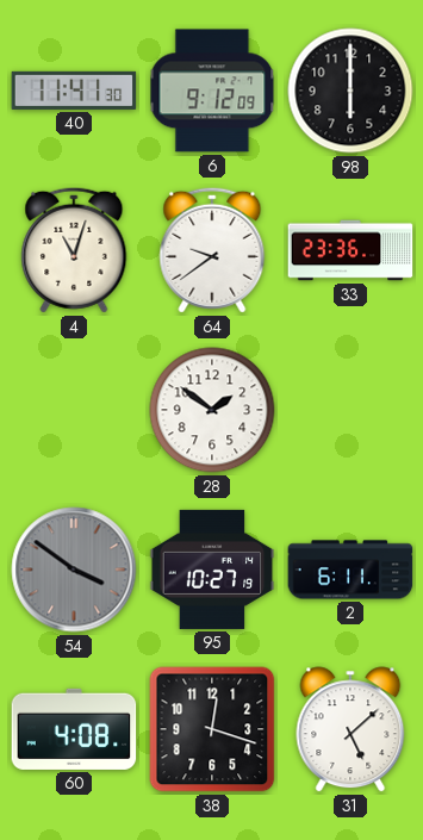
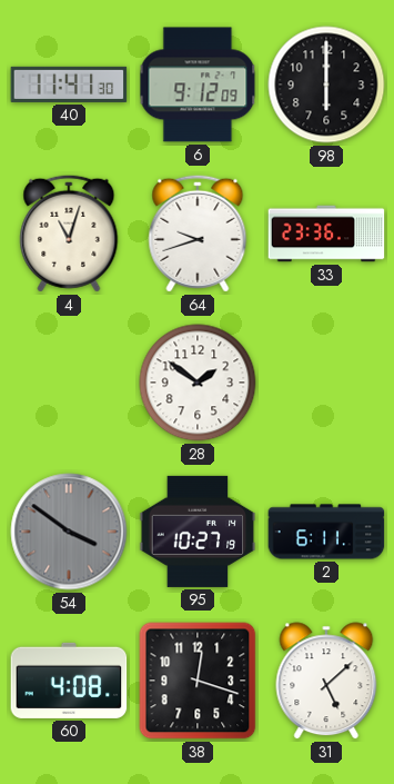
64: 9:39 -> 9:42 (198, 234)
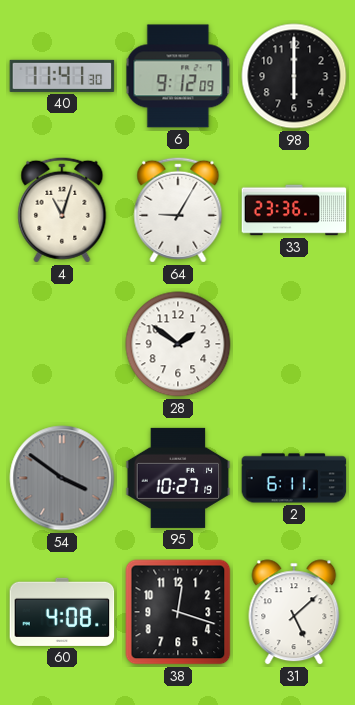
64: 9:42 -> 9:05 (178, 210)
